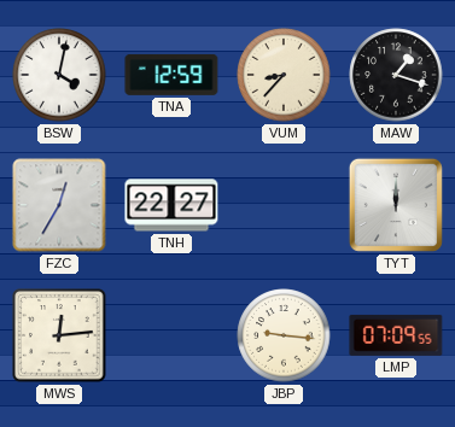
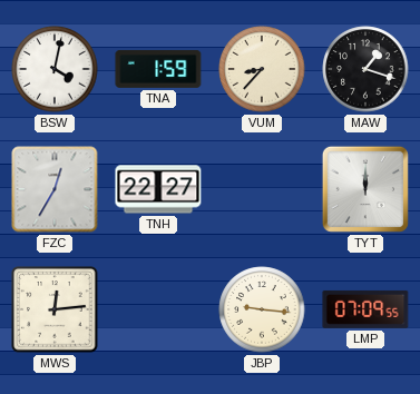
TNA: 12:59 -> 1:59 (158, 69)
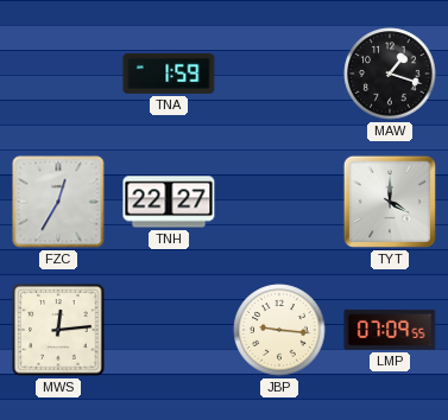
BSW: 4:02 -> none (55, 69)
VUM: 8:37 -> none (262, 69)
TYT: 12:00 -> 4:00 (390, 202)
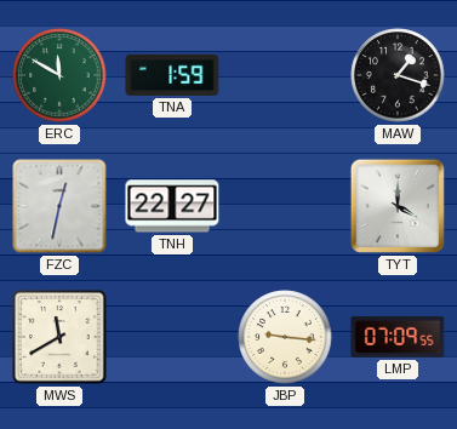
ERC: none -> 11:50 (59, 75)
FZC: 12:35 -> 12:32 (59, 206)
MWS: 12:14 -> 11:40 (59, 337)
